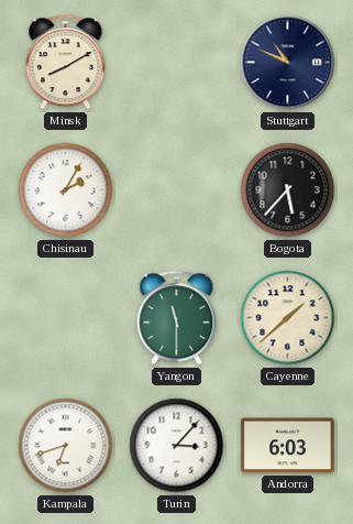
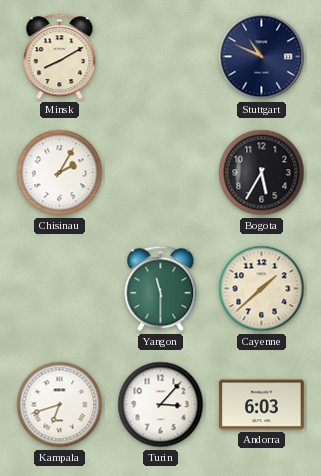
Bogota: 5:37 -> 5:35 (262, 173)
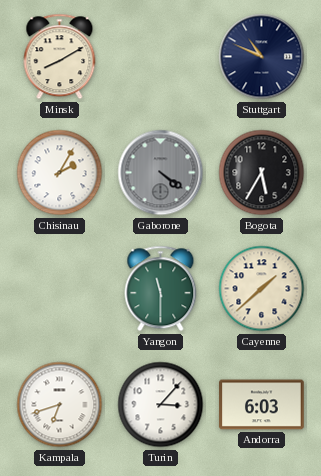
Gaborone: none -> 4:21 (161, 173)
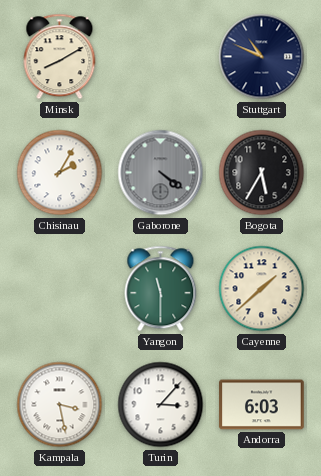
Kampala: 6:42 -> 3:28 (60, 405)
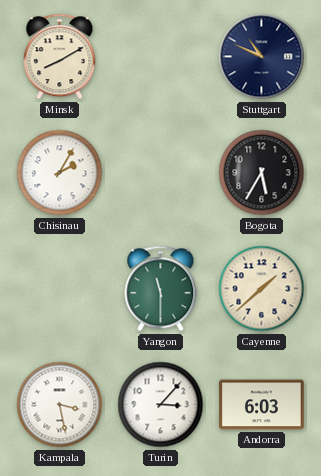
Gaborone: 4:21 -> none (161, 173)
